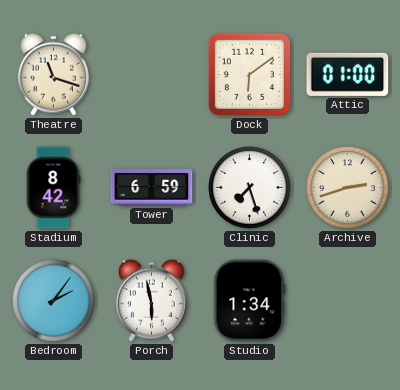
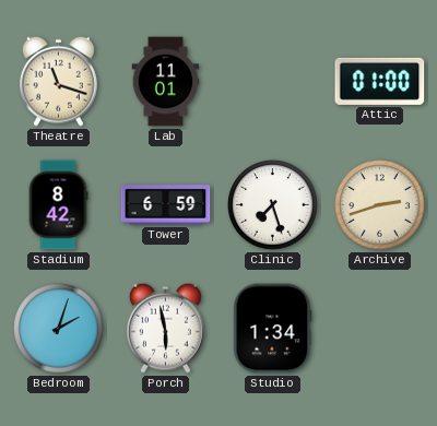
Lab: none -> 11:01 (166, 82)
Dock: 6:09 -> none (249, 74)
Bedroom: 2:06 -> 2:03 (59, 329)
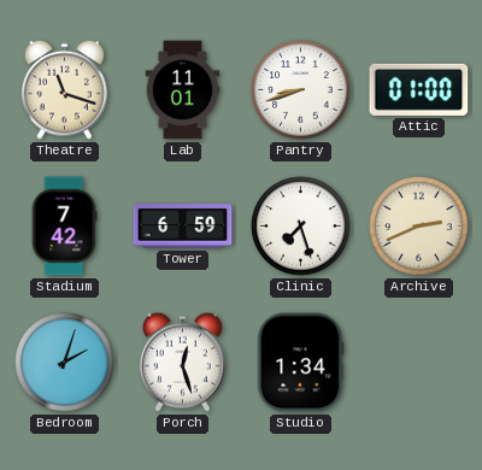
Pantry: none -> 8:42 (301, 90)
Stadium: 8:42 -> 7:42 (64, 227)
Archive: 2:42 -> 2:41 (419, 227)
Porch: 5:58 -> 12:27 (182, 362)
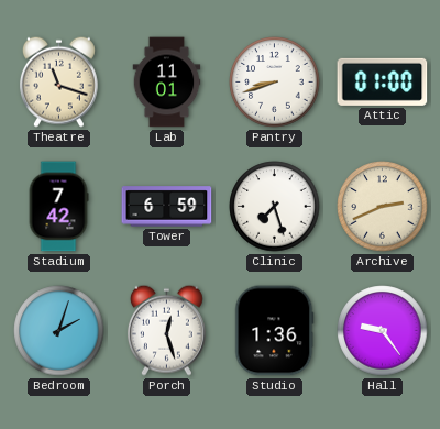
Studio: 1:34 -> 1:36 (275, 331)
Hall: none -> 9:24 (383, 331)
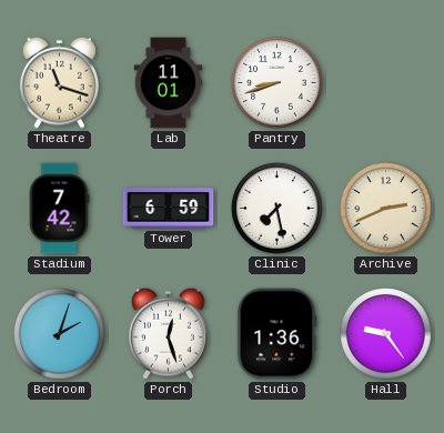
Attic: 01:00 -> none (383, 81)
Clinic: 7:27 -> 7:28 (277, 209)
